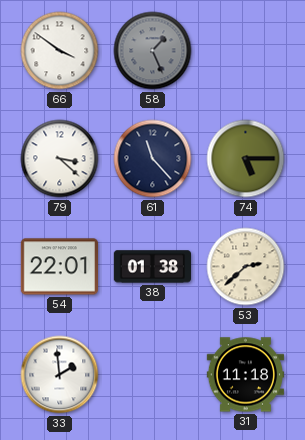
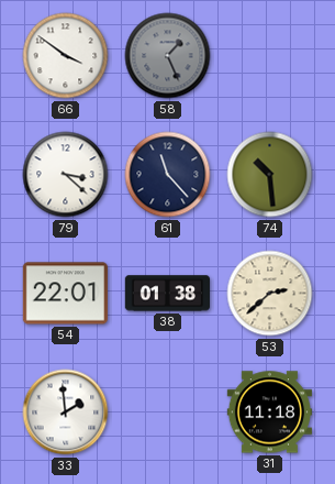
74: 5:15 -> 10:29 (270, 175)
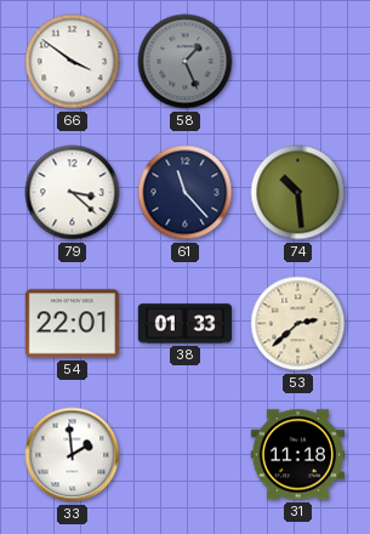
38: 01:38 -> 01:33 (186, 324)
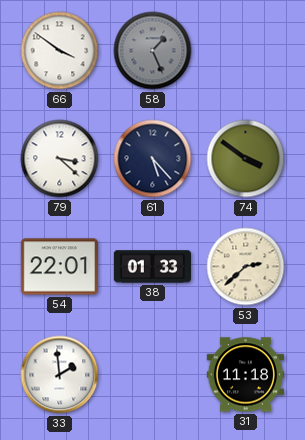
61: 11:23 -> 5:23 (153, 159)
74: 10:29 -> 3:51 (246, 159)
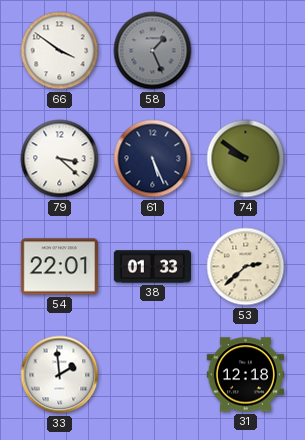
61: 5:23 -> 5:26 (153, 159)
74: 3:51 -> 9:51 (246, 159)
31: 11:18 -> 12:18 (245, 375)
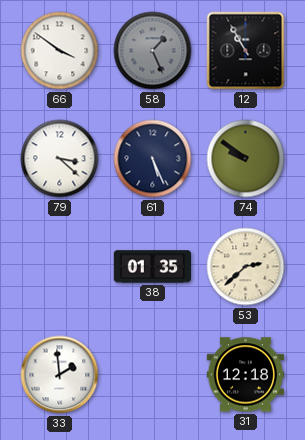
12: none -> 10:55 (246, 51)
54: 22:01 -> none (59, 267)
38: 01:33 -> 01:35 (153, 267)
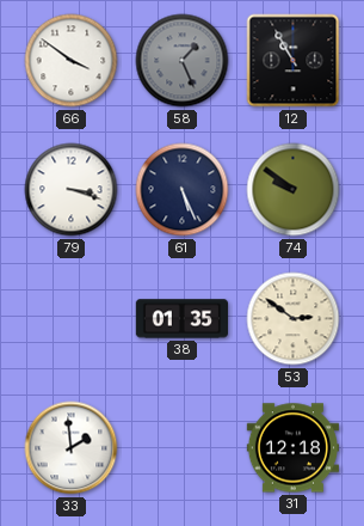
79: 3:22 -> 3:18 (72, 190)
53: 2:38 -> 2:51 (294, 319)
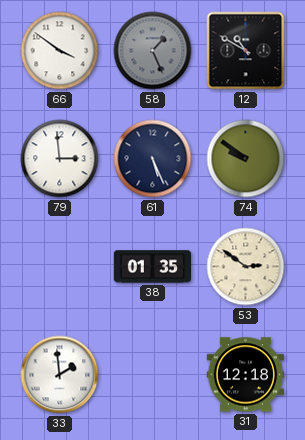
12: 10:55 -> 10:50 (246, 51)
79: 3:18 -> 2:59 (60, 159)
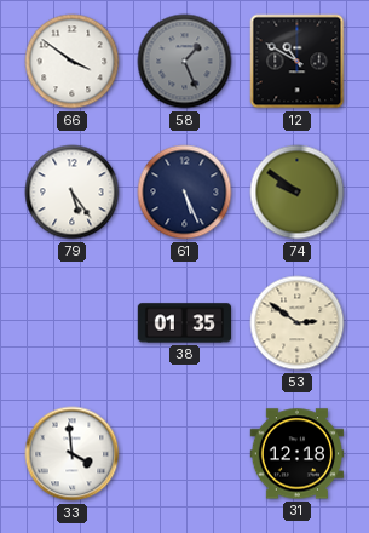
79: 2:59 -> 5:24 (73, 193)
33: 1:59 -> 3:59 (73, 454)
